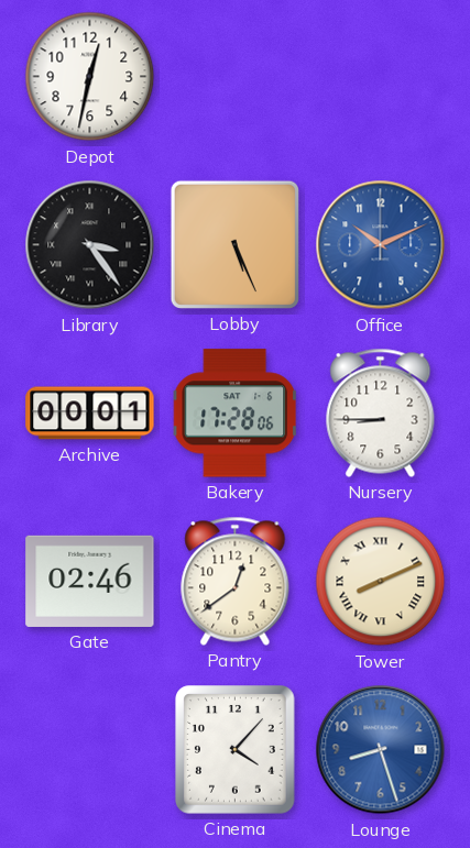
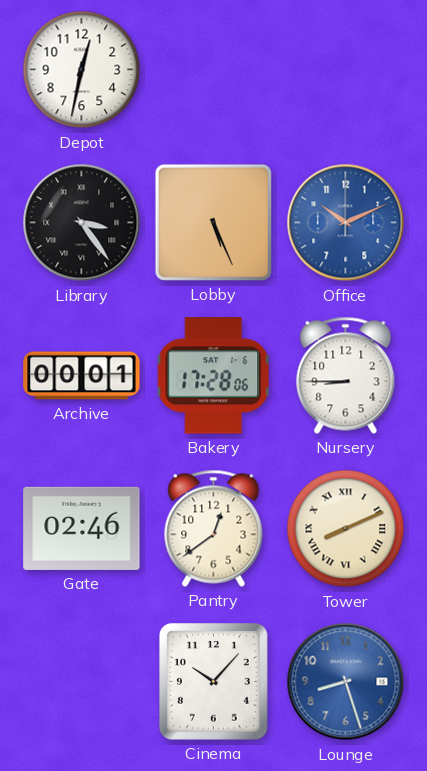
Cinema: 4:07 -> 10:07 (214, 682)
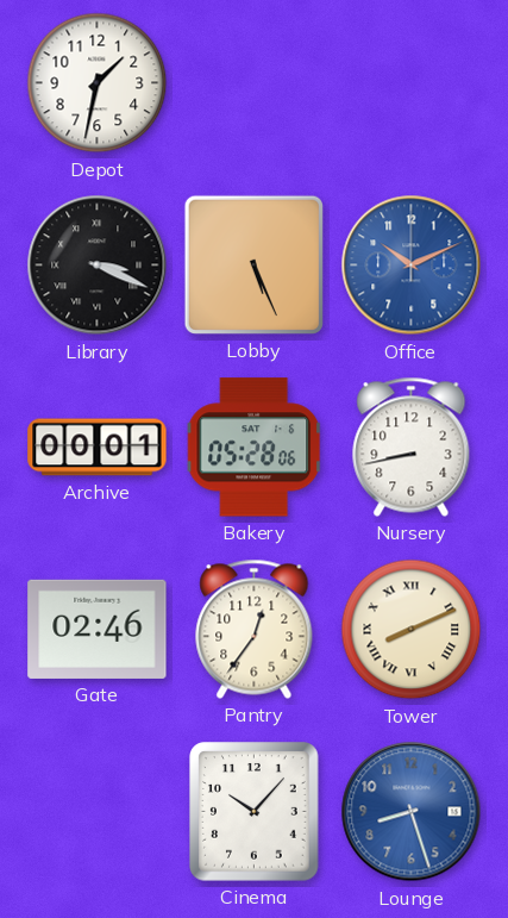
Depot: 12:32 -> 1:32 (98, 83)
Library: 3:24 -> 3:19 (98, 266)
Bakery: 17:28 -> 05:28 (255, 448)
Nursery: 8:45 -> 8:43 (412, 446)
Pantry: 12:39 -> 12:36 (255, 629)
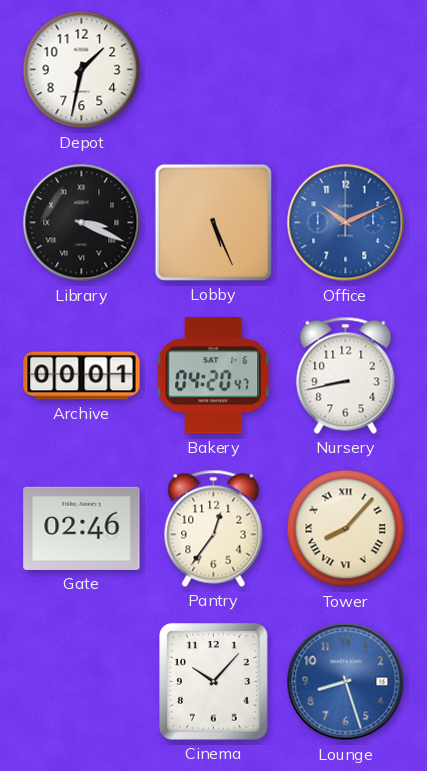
Bakery: 05:28 -> 04:20 (214, 376)
Tower: 8:11 -> 8:07 (346, 529)
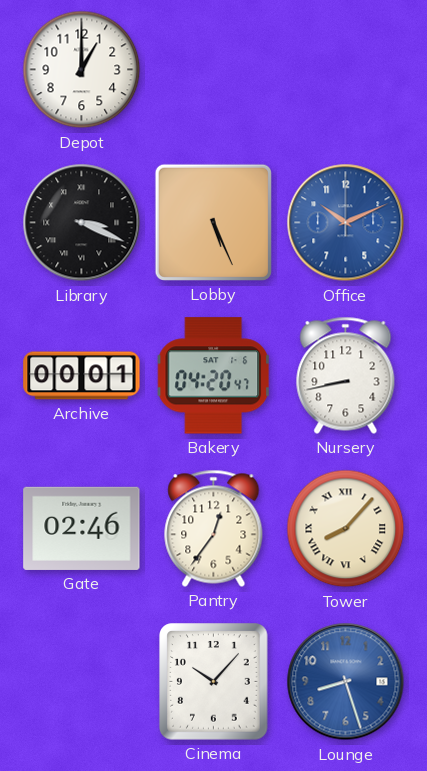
Depot: 1:32 -> 1:00 (82, 70)
